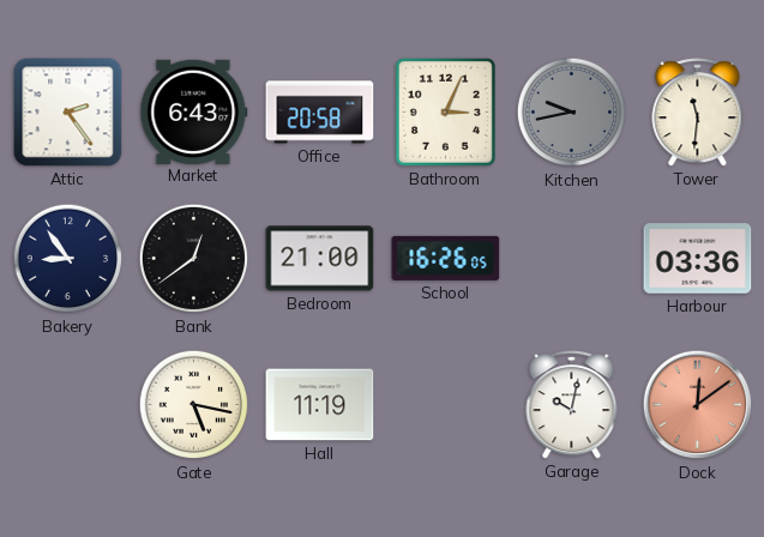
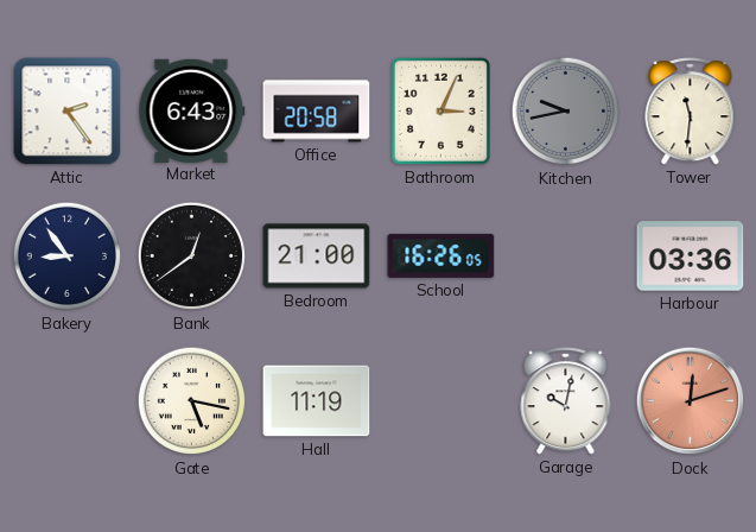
Dock: 12:09 -> 12:12 (691, 401)
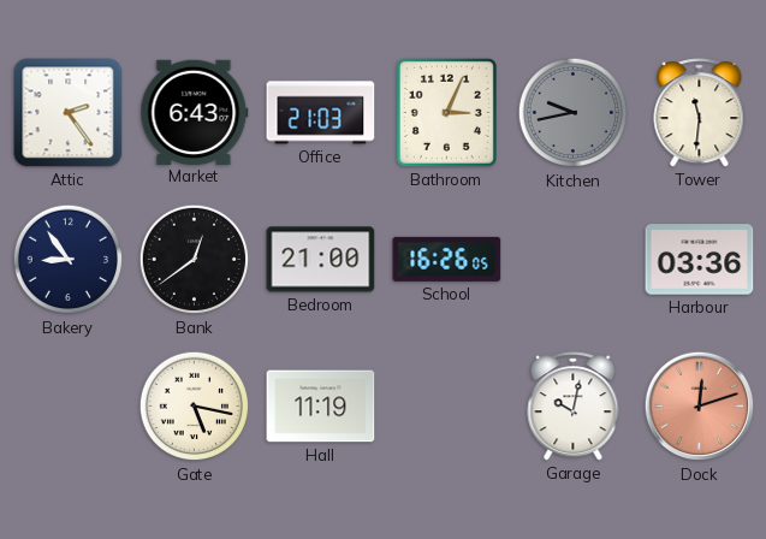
Office: 20:58 -> 21:03 (321, 113)
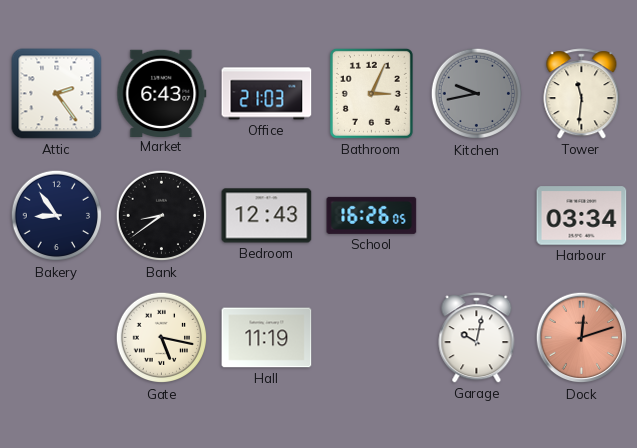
Bank: 12:39 -> 8:39 (162, 216)
Bedroom: 21:00 -> 12:43 (267, 216)
Harbour: 03:36 -> 03:34 (582, 216)
